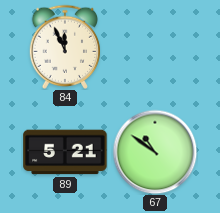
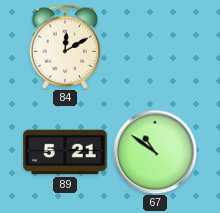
84: 11:56 -> 12:10 (65, 47)
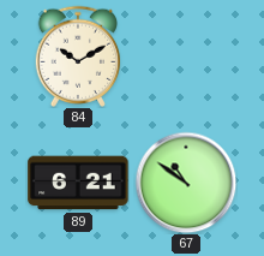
84: 12:10 -> 10:10 (78, 56)
89: 5:21 -> 6:21 (78, 183)
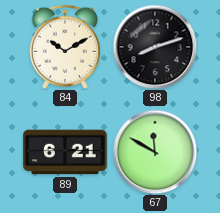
98: none -> 8:12 (155, 47)
67: 10:51 -> 11:50 (155, 152)
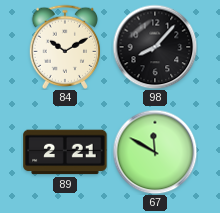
98: 8:12 -> 8:07 (155, 47)
89: 6:21 -> 2:21 (65, 152)
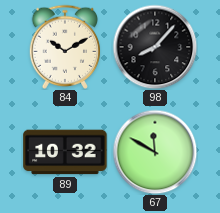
89: 2:21 -> 10:32 (65, 152)
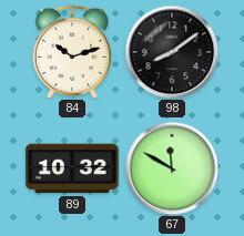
84: 10:10 -> 10:12 (72, 52)
98: 8:07 -> 8:09 (172, 52)
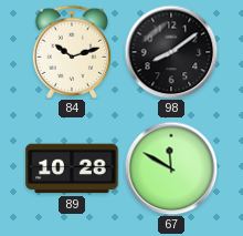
89: 10:32 -> 10:28 (72, 168)
